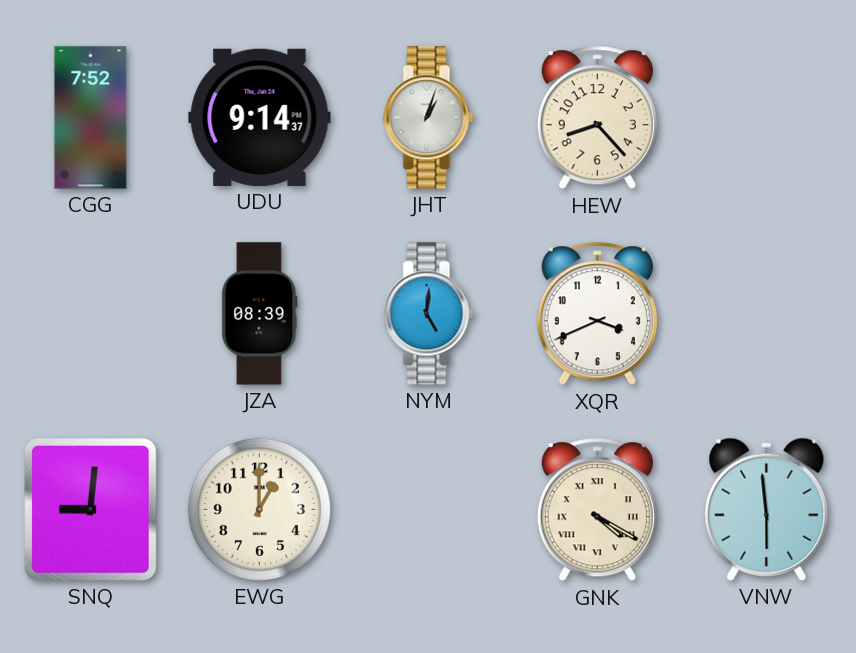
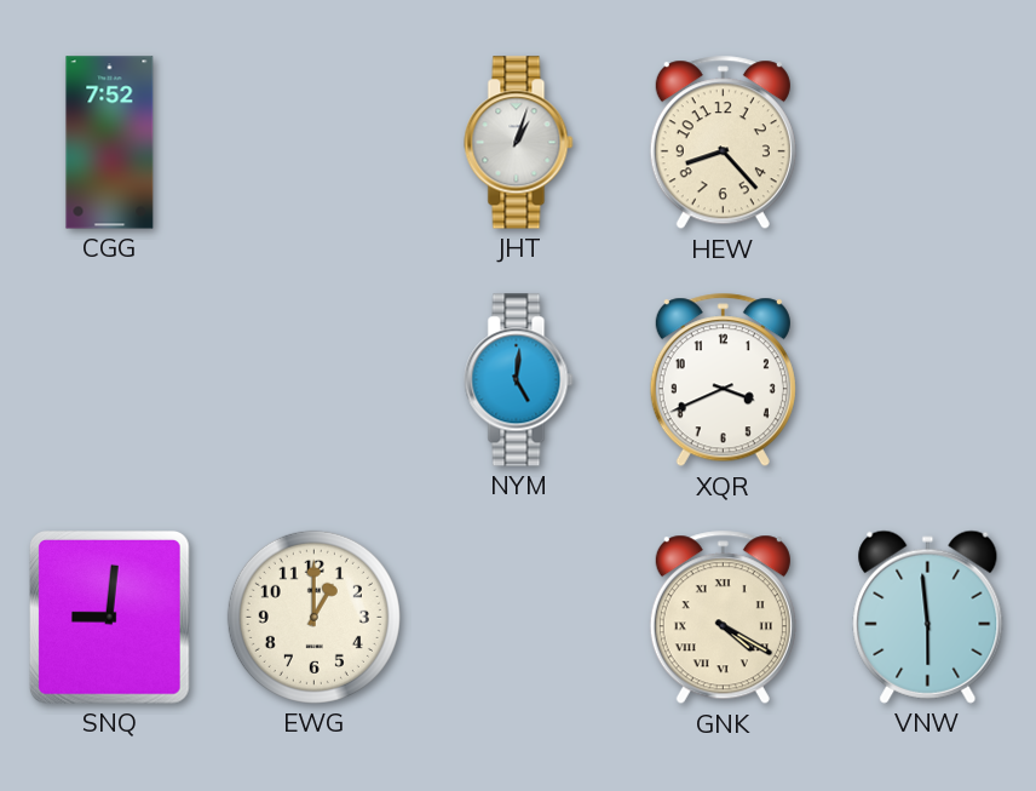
UDU: 9:14 -> none (260, 117)
JZA: 08:39 -> none (260, 314)
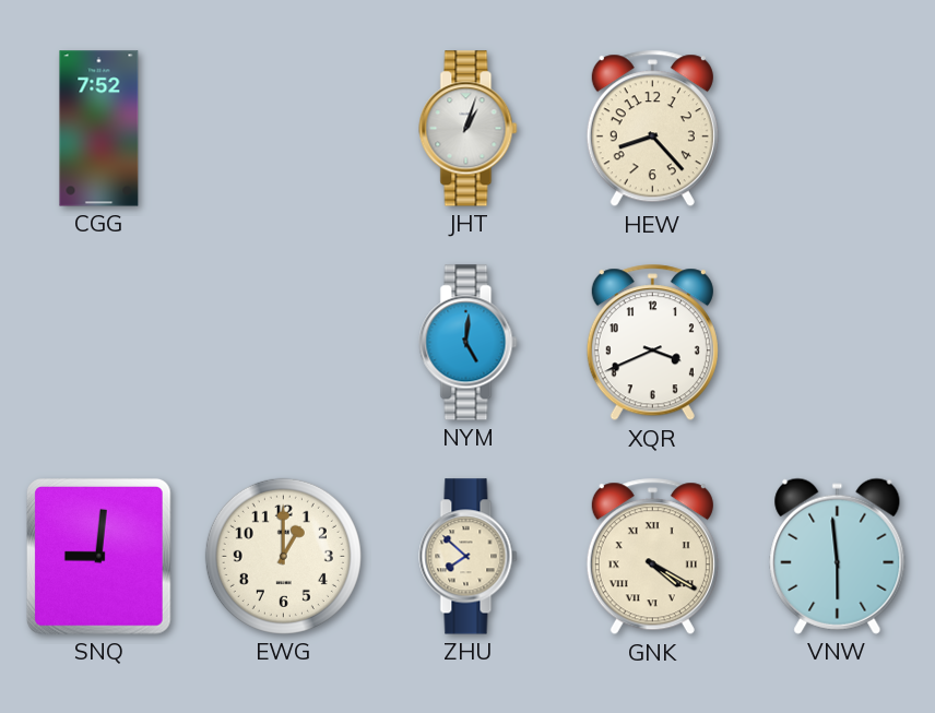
ZHU: none -> 7:52 (469, 557)
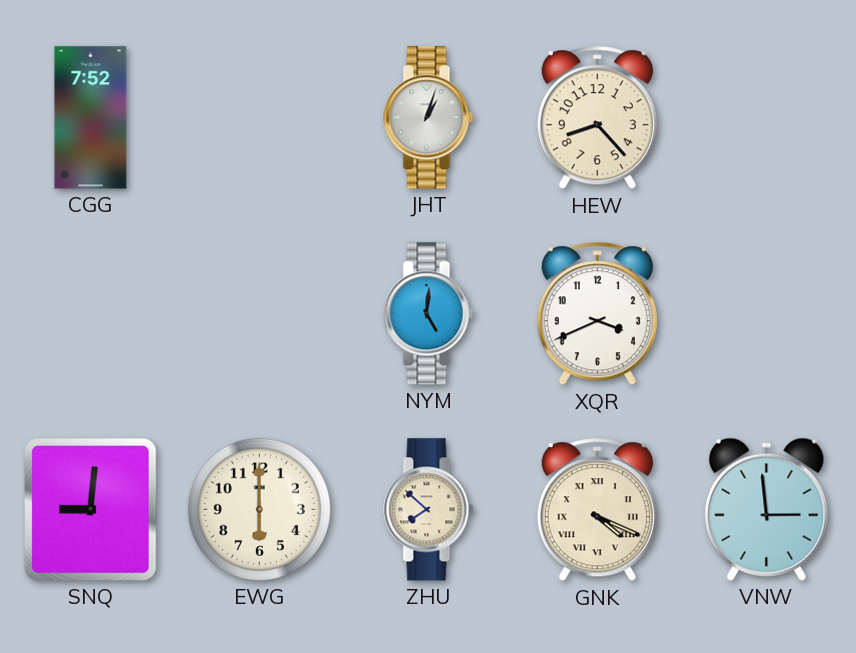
EWG: 1:00 -> 6:00 (259, 509)
GNK: 4:20 -> 4:19 (597, 510)
VNW: 5:59 -> 2:59 (767, 509)
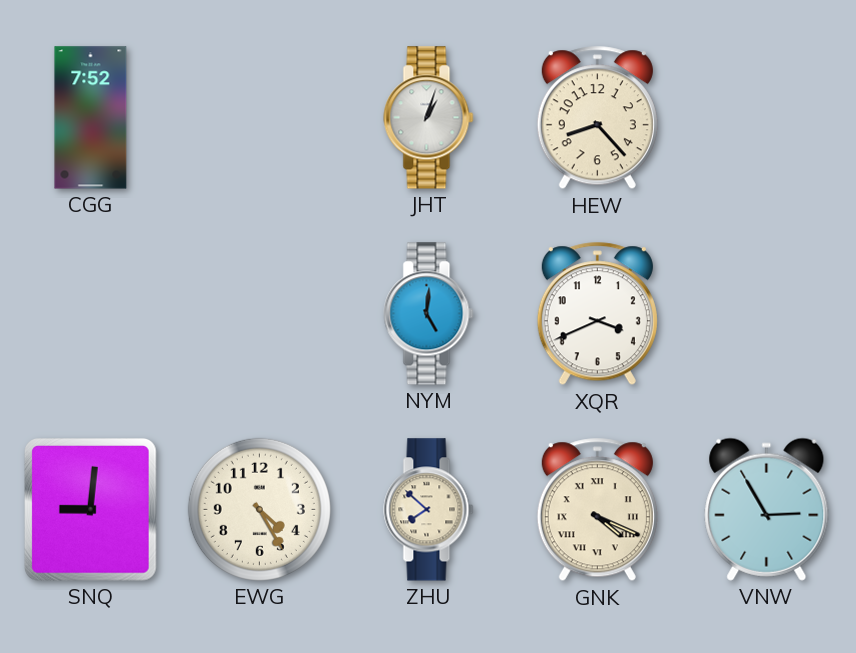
EWG: 6:00 -> 4:25 (259, 509)
VNW: 2:59 -> 2:55 (767, 509)
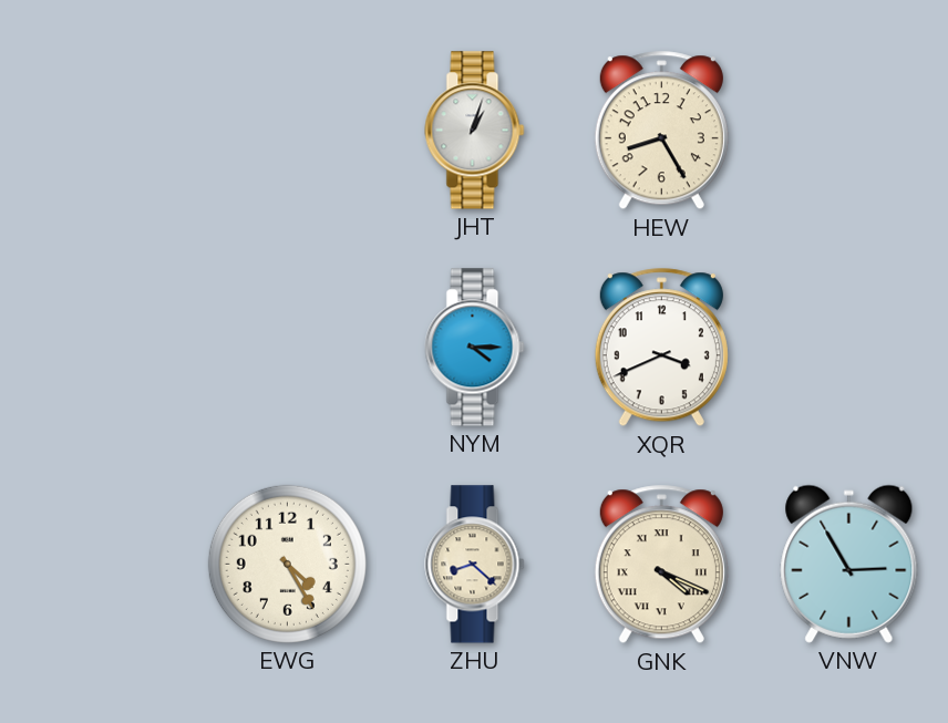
CGG: 7:52 -> none (91, 118)
HEW: 8:23 -> 8:25 (661, 131)
NYM: 5:01 -> 4:15 (475, 348)
SNQ: 9:01 -> none (91, 510)
ZHU: 7:52 -> 8:22 (475, 565)
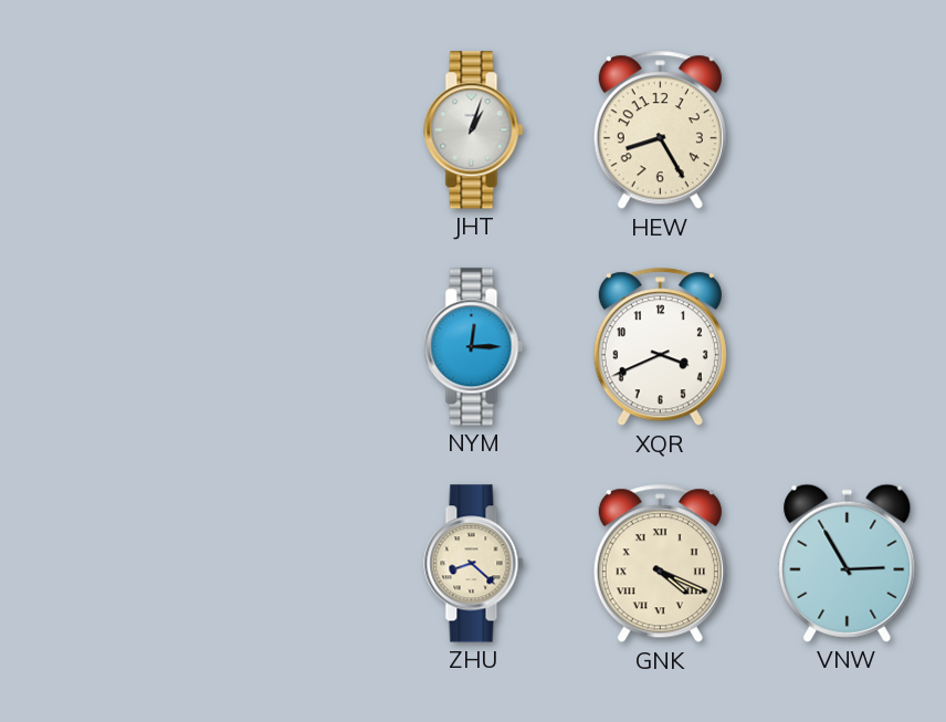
NYM: 4:15 -> 12:15 (474, 347)
EWG: 4:25 -> none (287, 564)
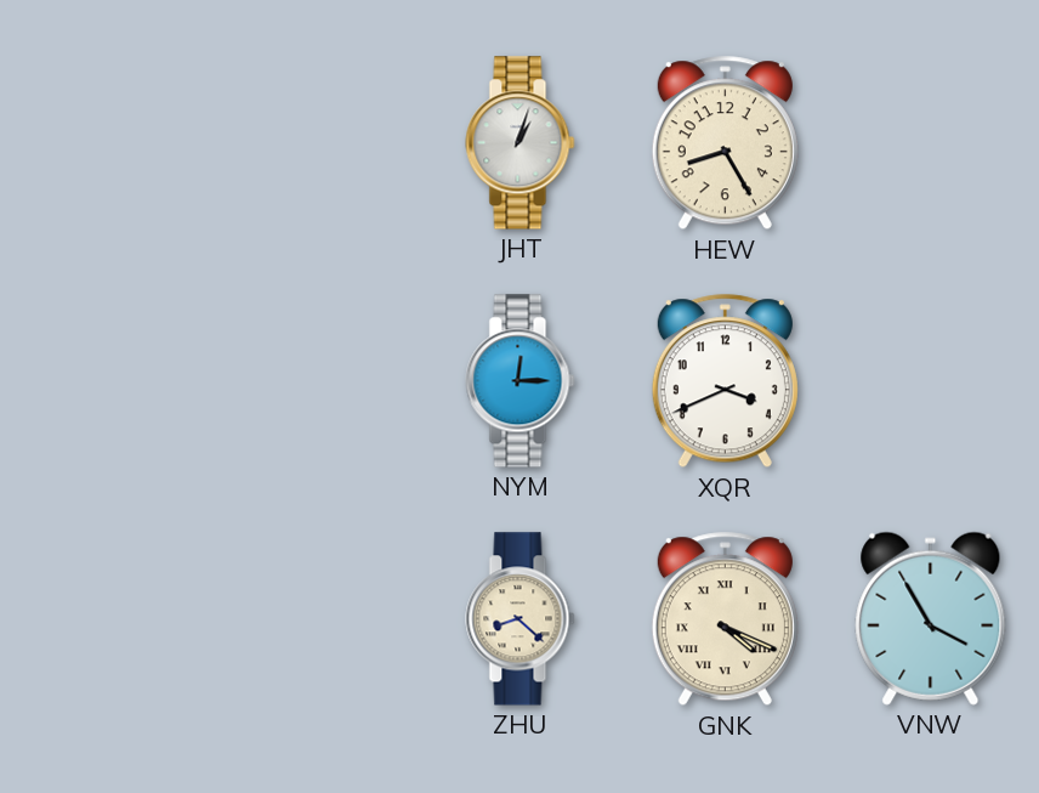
VNW: 2:55 -> 3:55 (931, 618)
